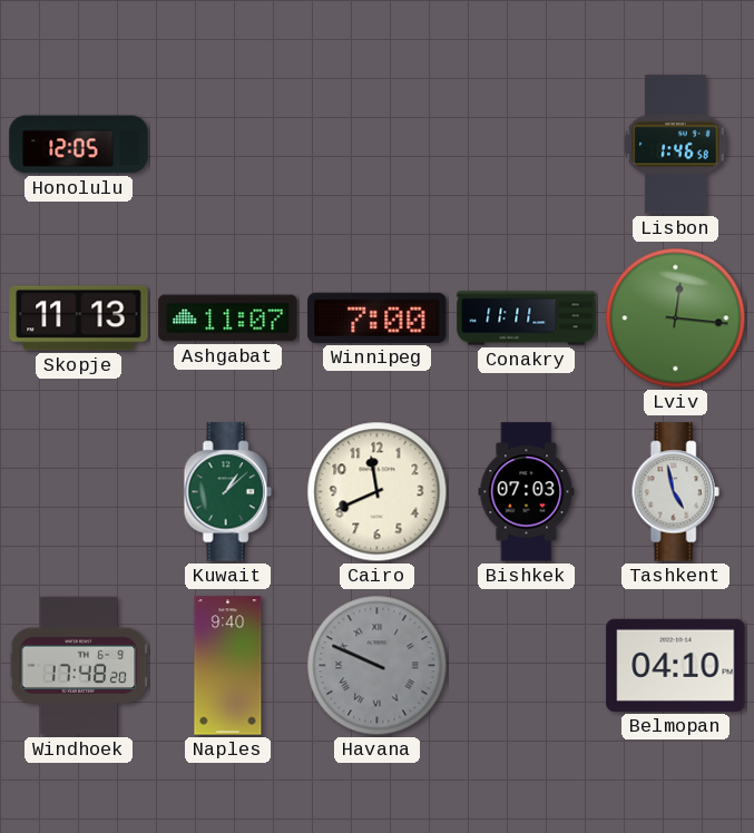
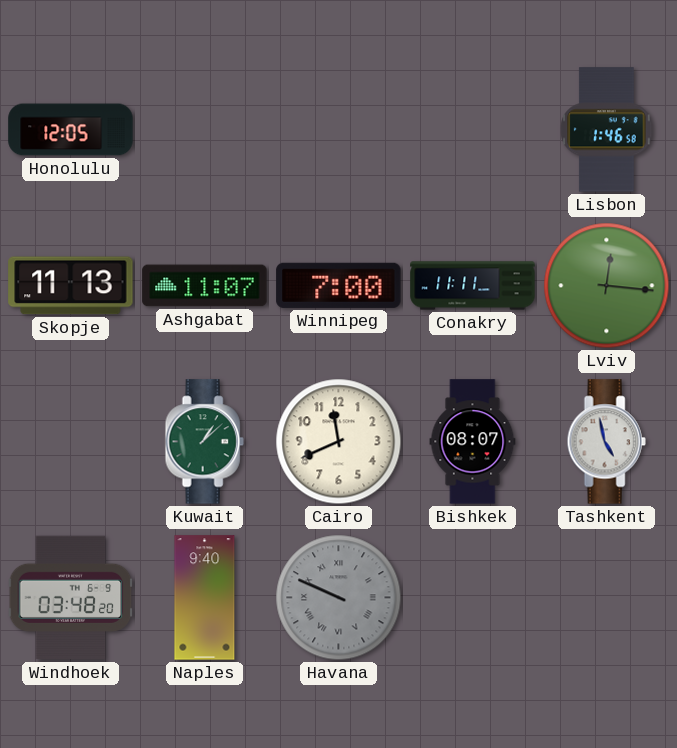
Bishkek: 07:03 -> 08:07 (473, 442)
Windhoek: 17:48 -> 03:48 (71, 598)
Belmopan: 04:10 -> none (676, 665)
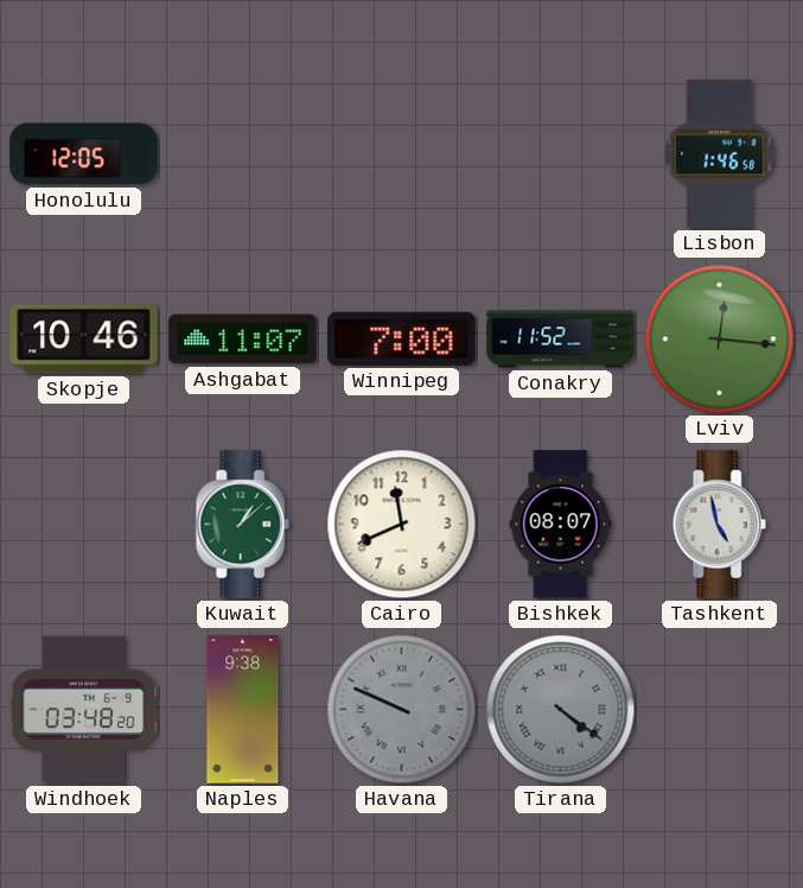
Skopje: 11:13 -> 10:46 (84, 340)
Conakry: 11:11 -> 11:52 (561, 340)
Naples: 9:40 -> 9:38 (243, 710)
Tirana: none -> 4:21 (561, 710)
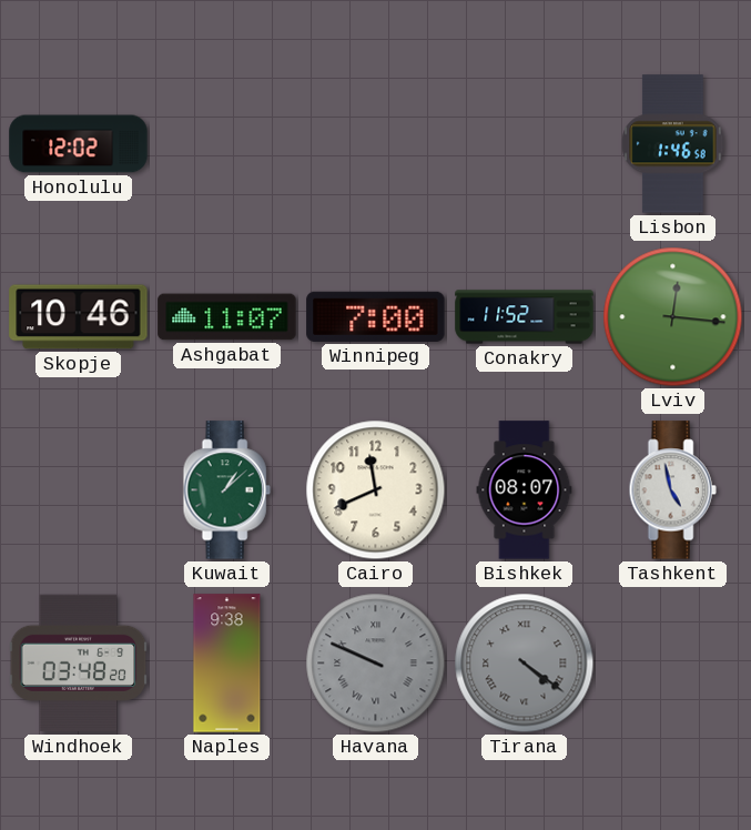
Honolulu: 12:05 -> 12:02 (79, 144)
